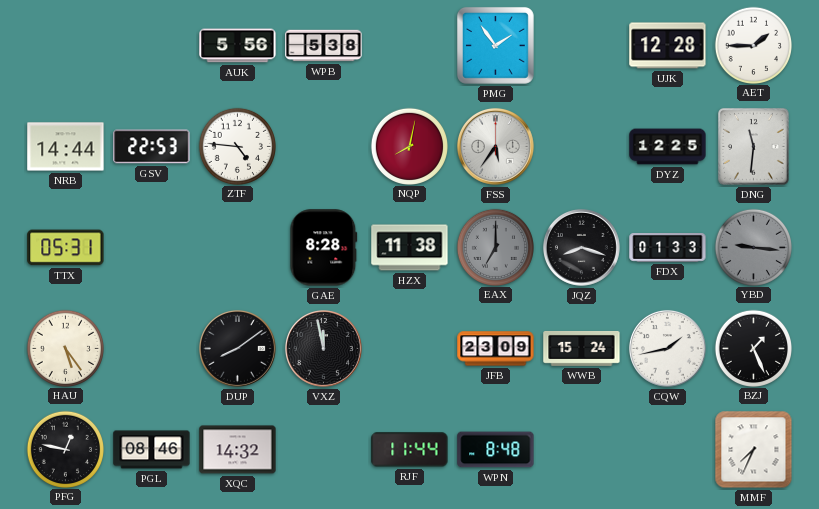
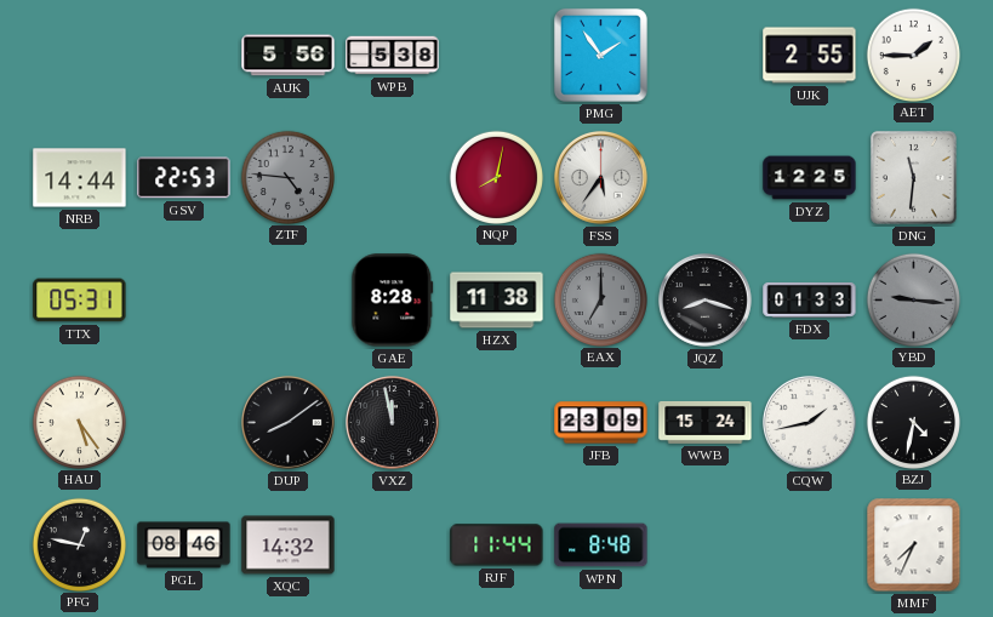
UJK: 12:28 -> 2:55 (810, 56)
ZTF dial: white -> grey (287, 177)
BZJ: 1:26 -> 4:32 (913, 422)
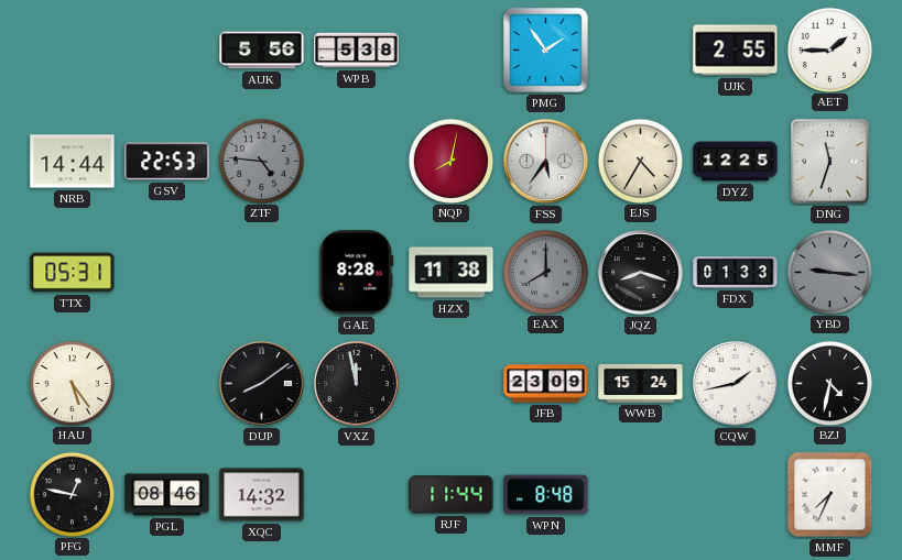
EJS: none -> 4:35 (640, 161)
DNG: 11:31 -> 11:33 (829, 161)
EAX: 7:00 -> 8:00 (545, 272)
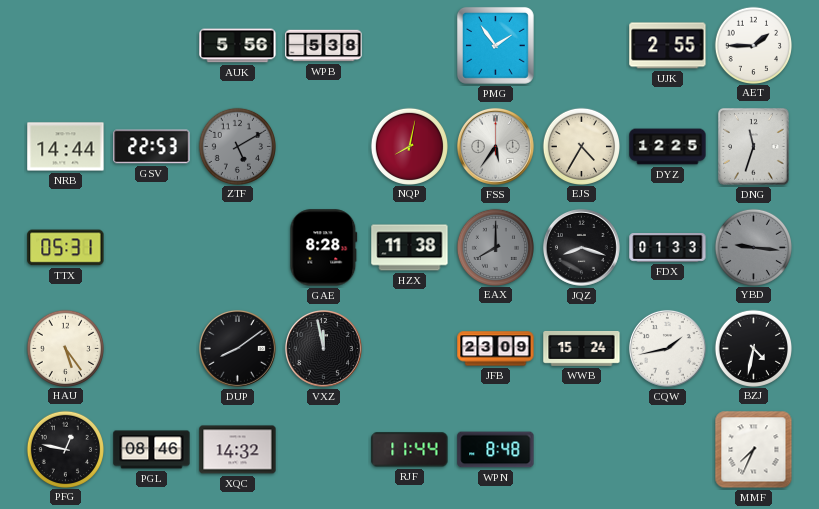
ZTF: 4:46 -> 5:10 (237, 146)
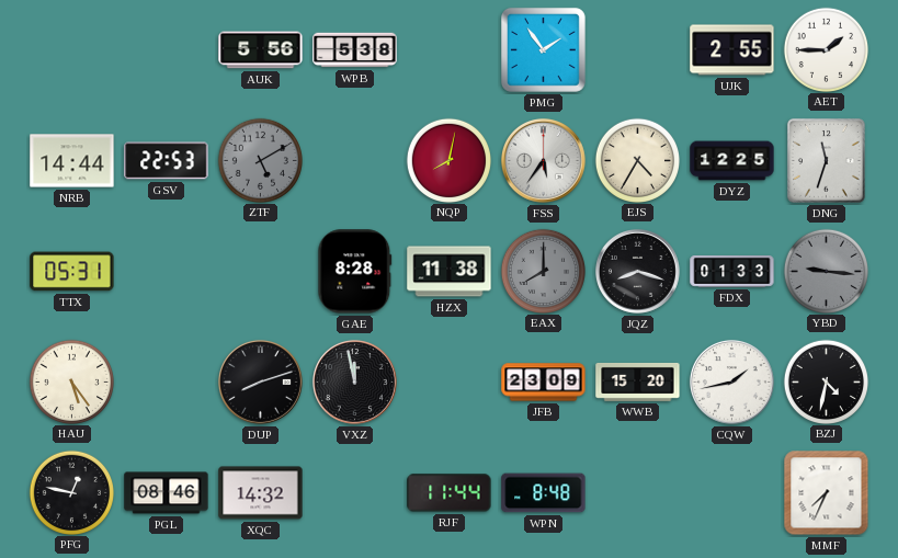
DUP: 8:09 -> 8:12 (260, 382)
WWB: 15:24 -> 15:20 (638, 382)
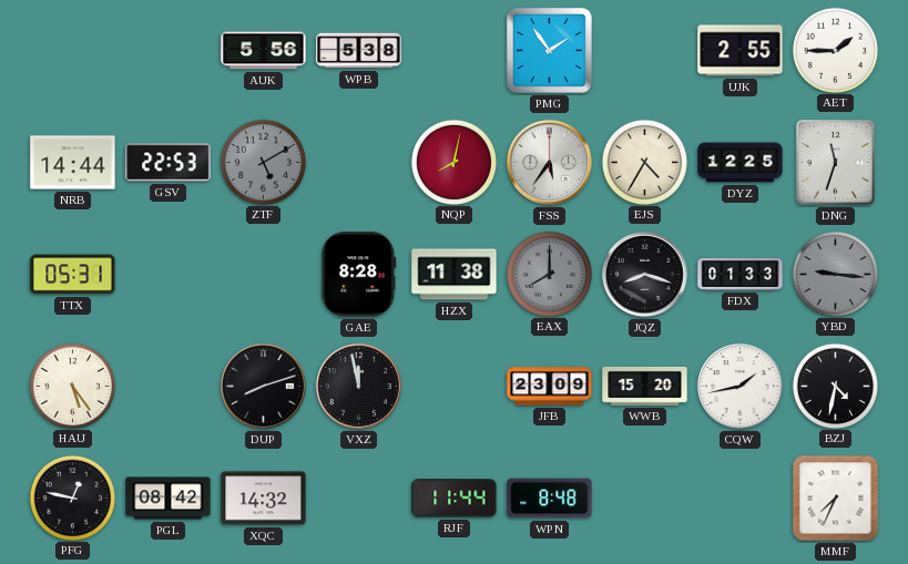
PGL: 08:46 -> 08:42 (169, 499)
